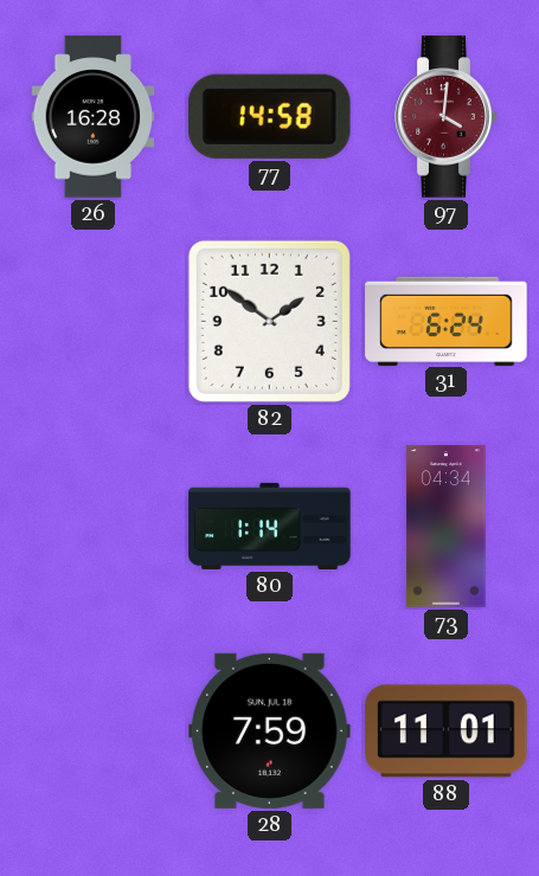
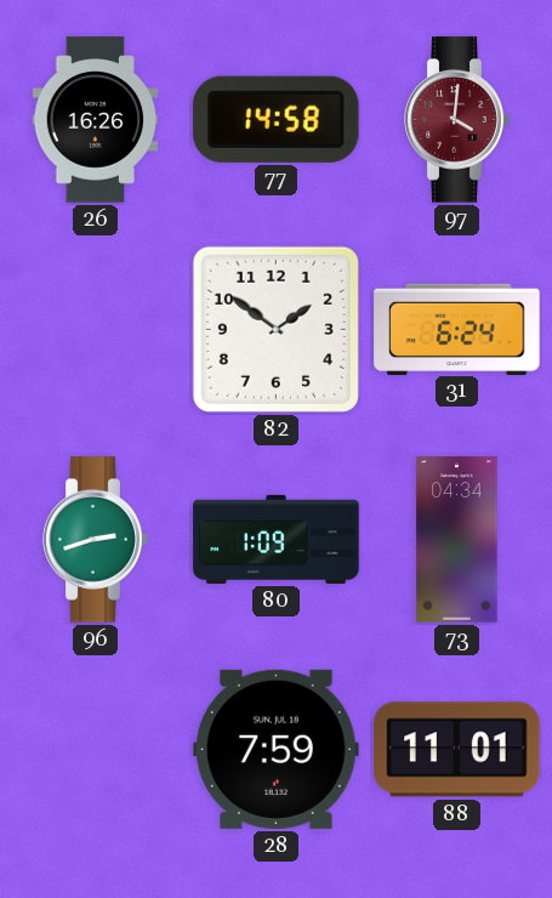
26: 16:28 -> 16:26 (96, 120)
96: none -> 2:42 (96, 540)
80: 1:14 -> 1:09 (277, 539)
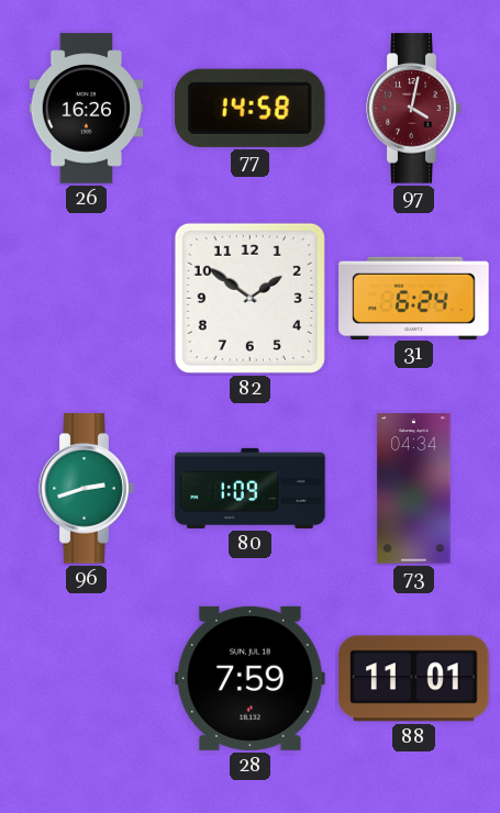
97: 4:01 -> 4:02 (414, 109)
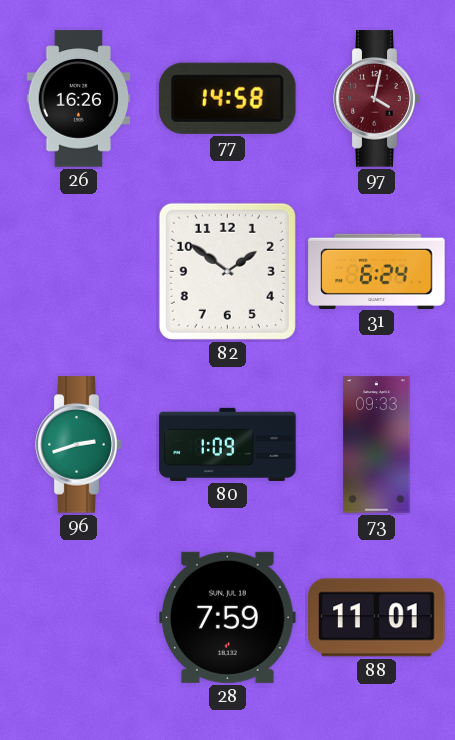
73: 04:34 -> 09:33 (377, 445)
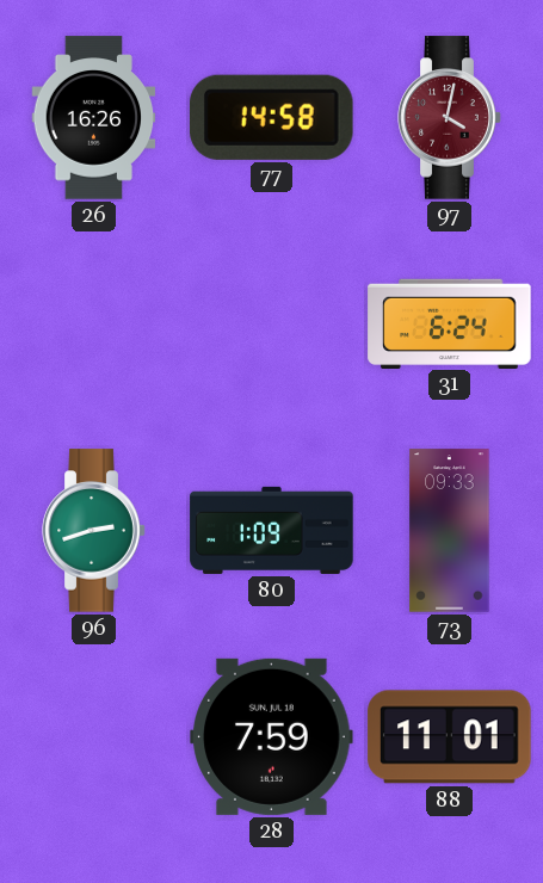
82: 1:51 -> none (227, 271)
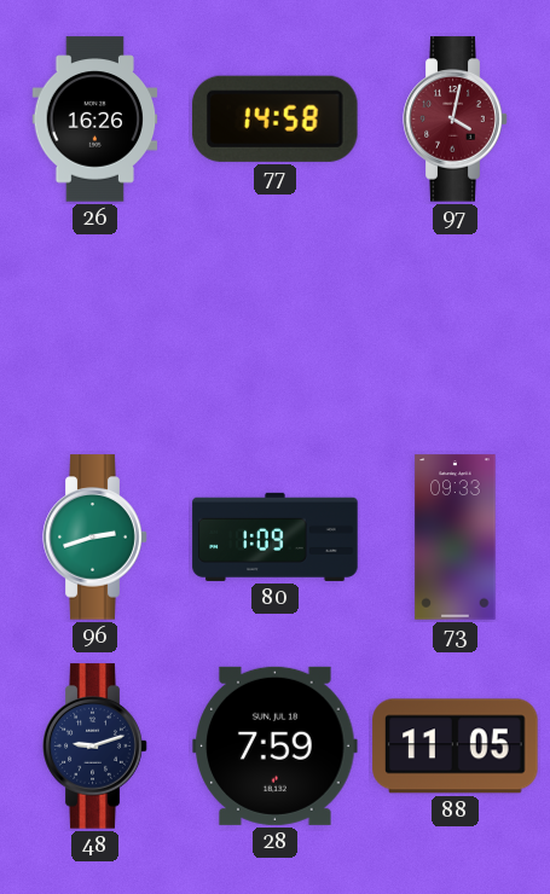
31: 6:24 -> none (450, 323)
48: none -> 9:12 (95, 747)
88: 11:01 -> 11:05 (456, 747)
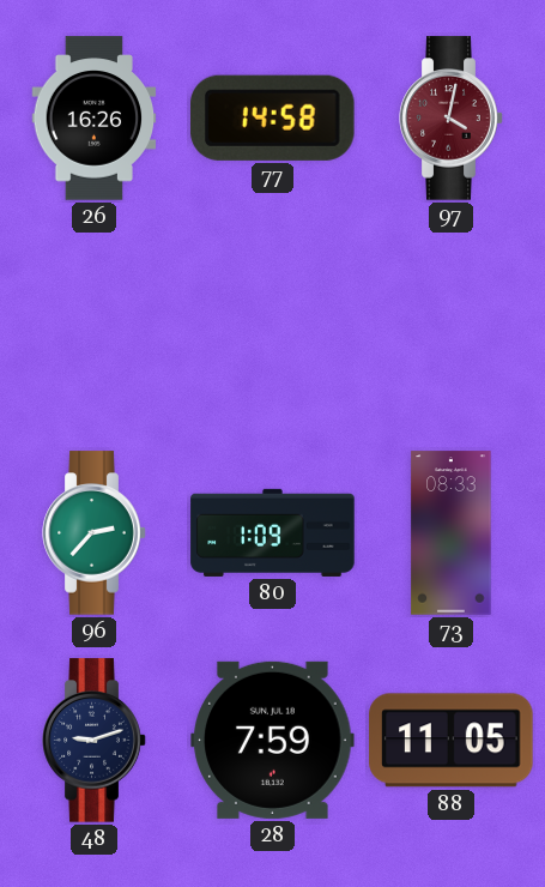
96: 2:42 -> 2:37 (95, 533)
73: 09:33 -> 08:33 (452, 533)
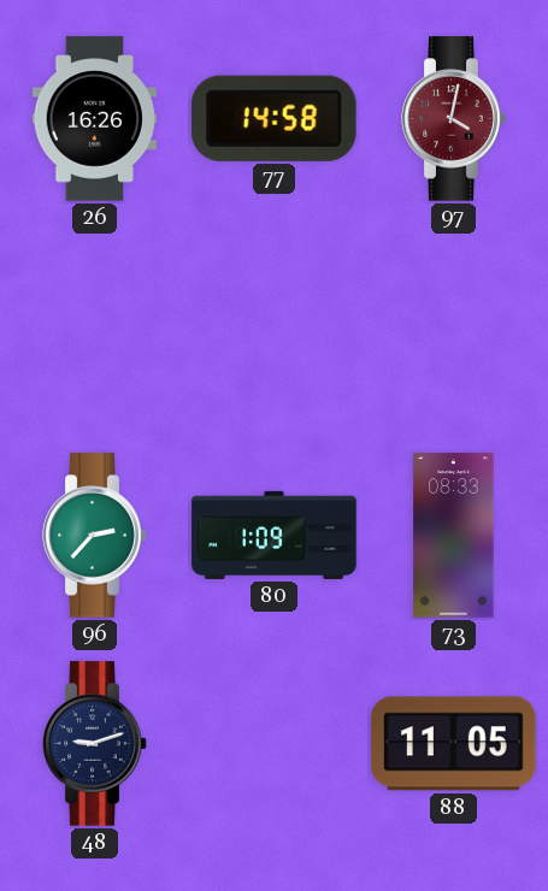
28: 7:59 -> none (273, 740)
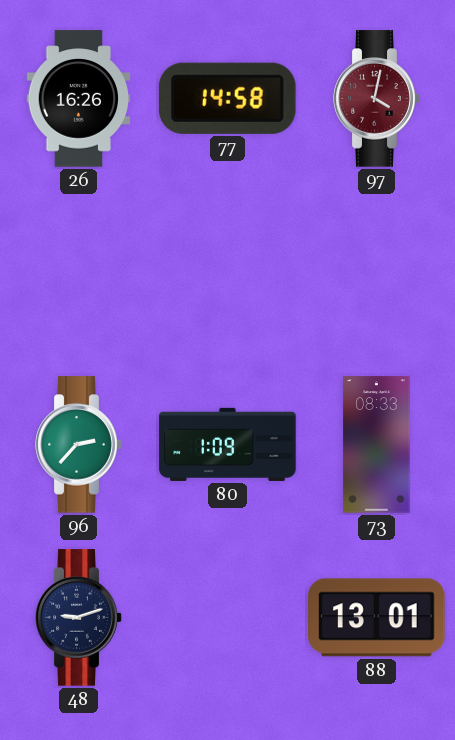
88: 11:05 -> 13:01 (377, 618)
